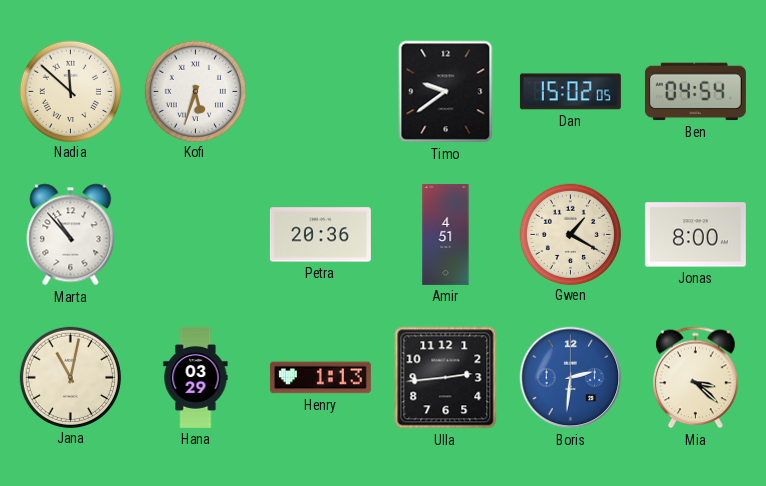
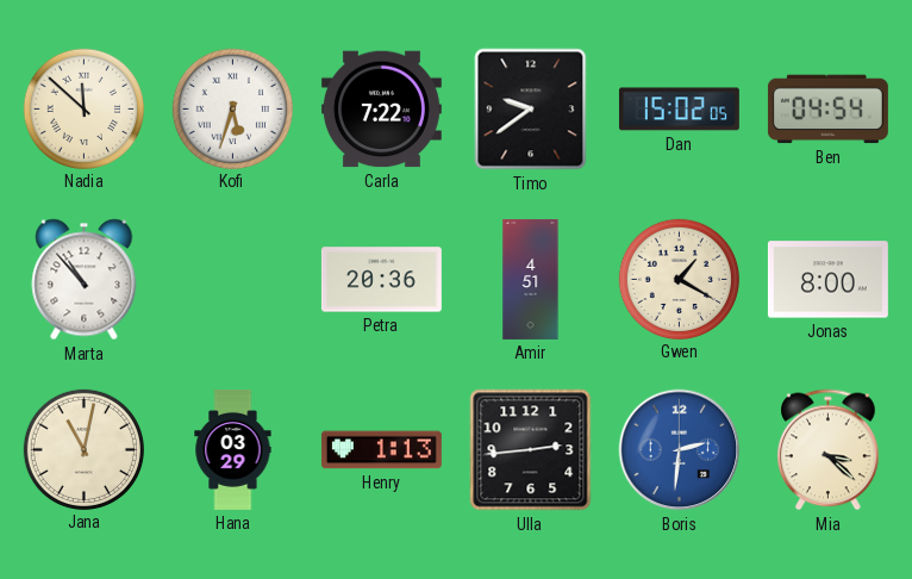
Carla: none -> 7:22 (381, 110)
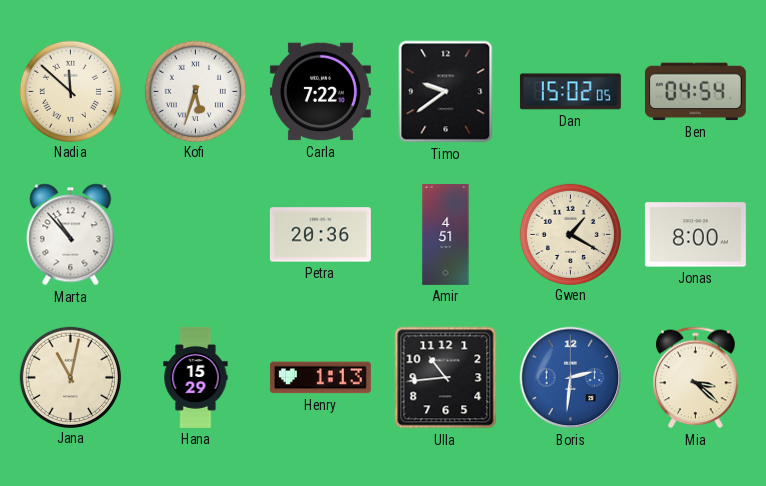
Hana: 03:29 -> 15:29 (196, 377)
Ulla: 2:44 -> 10:44 (446, 378)
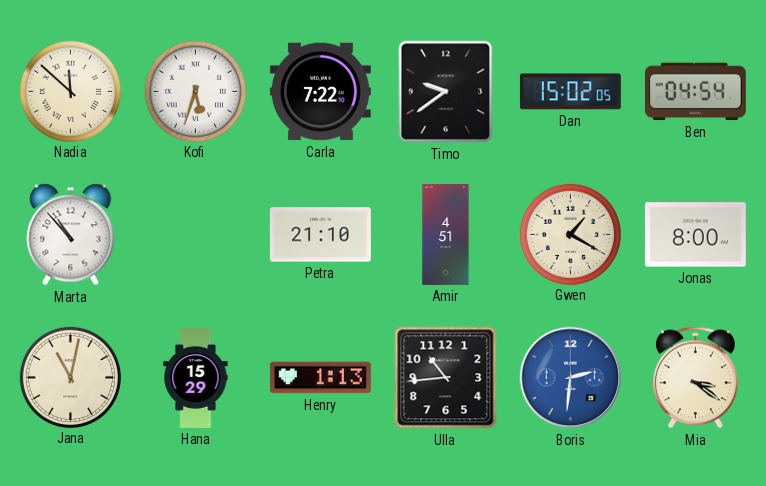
Petra: 20:36 -> 21:10 (320, 235)
Mia: 3:22 -> 3:21 (696, 378)
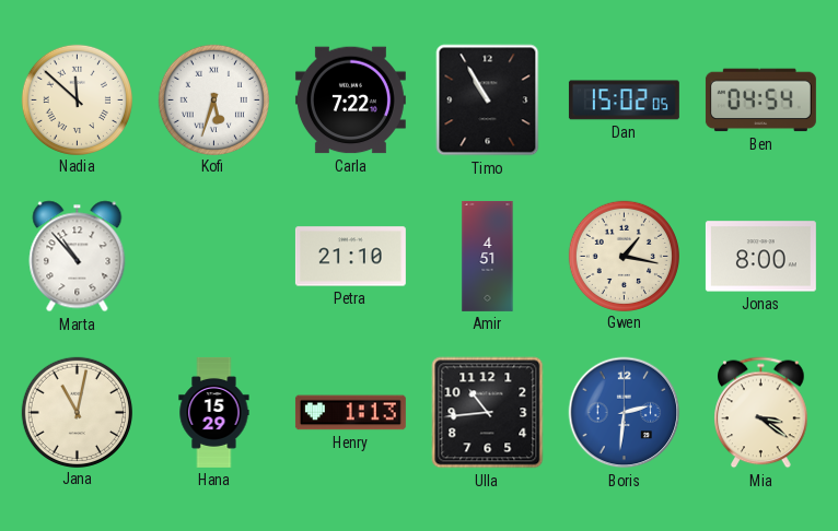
Timo: 9:39 -> 10:55 (488, 101)
Gwen: 1:20 -> 1:17 (624, 256)
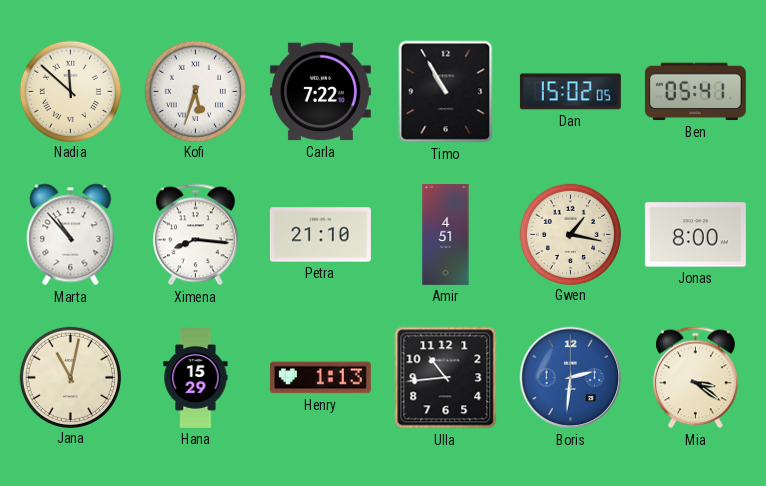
Ben: 04:54 -> 05:41 (695, 92)
Ximena: none -> 8:16 (196, 235)
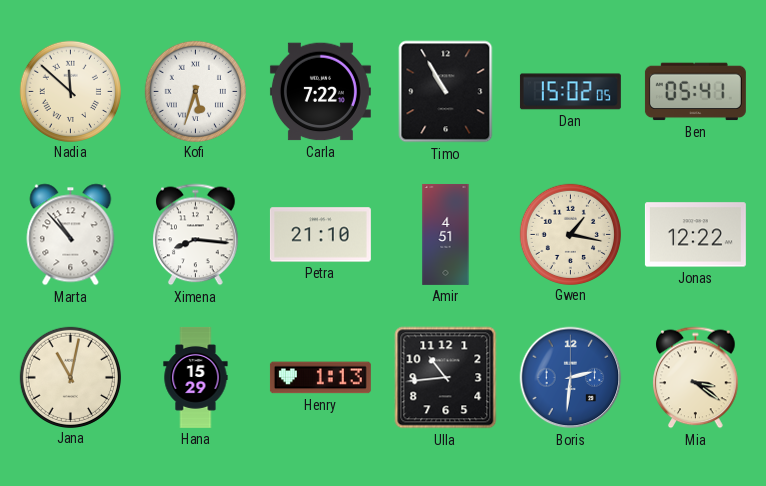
Jonas: 8:00 -> 12:22 (695, 235)
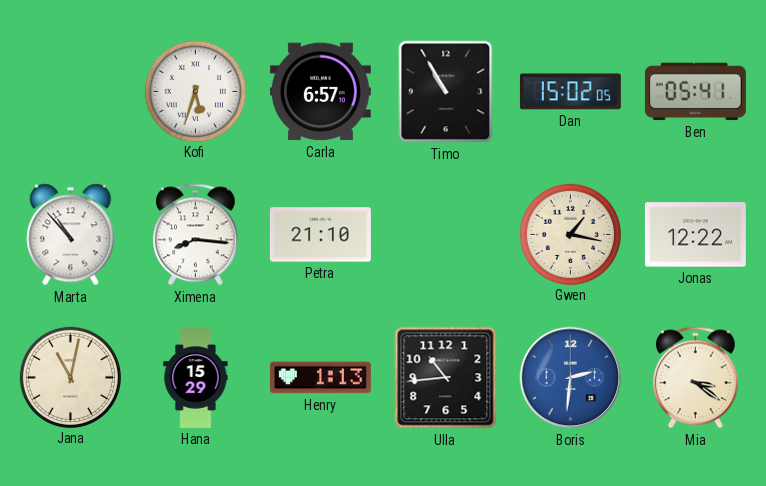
Nadia: 11:52 -> none (70, 91)
Carla: 7:22 -> 6:57 (320, 92)
Amir: 4:51 -> none (446, 234)
